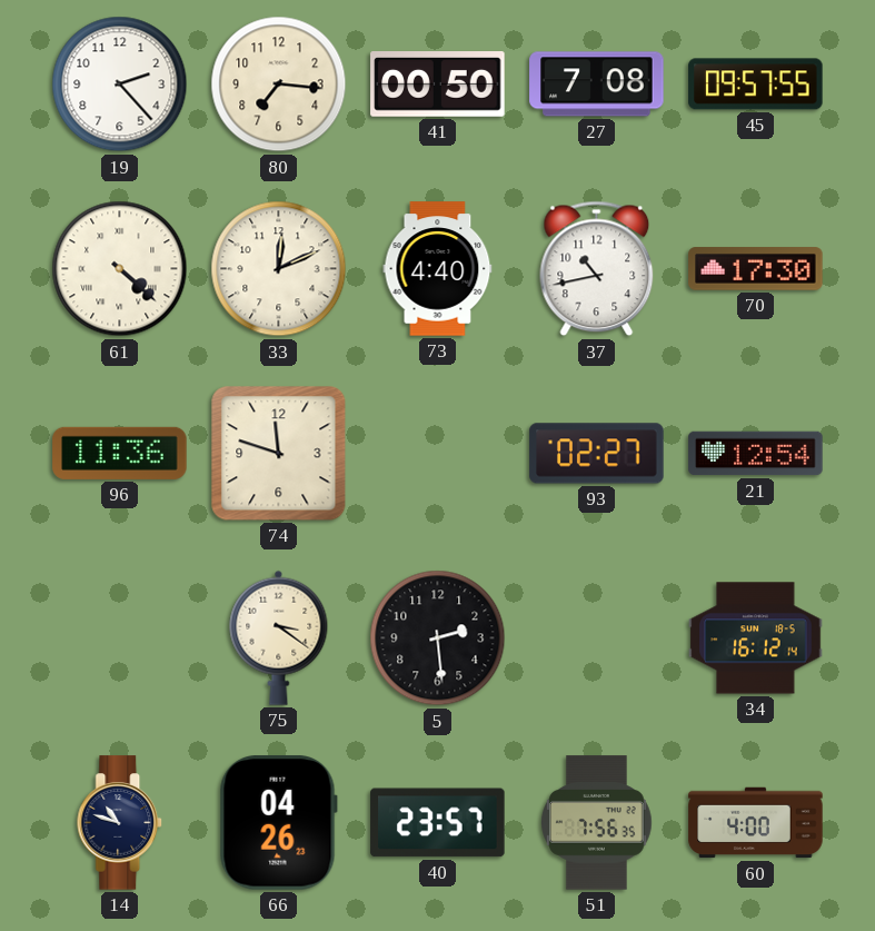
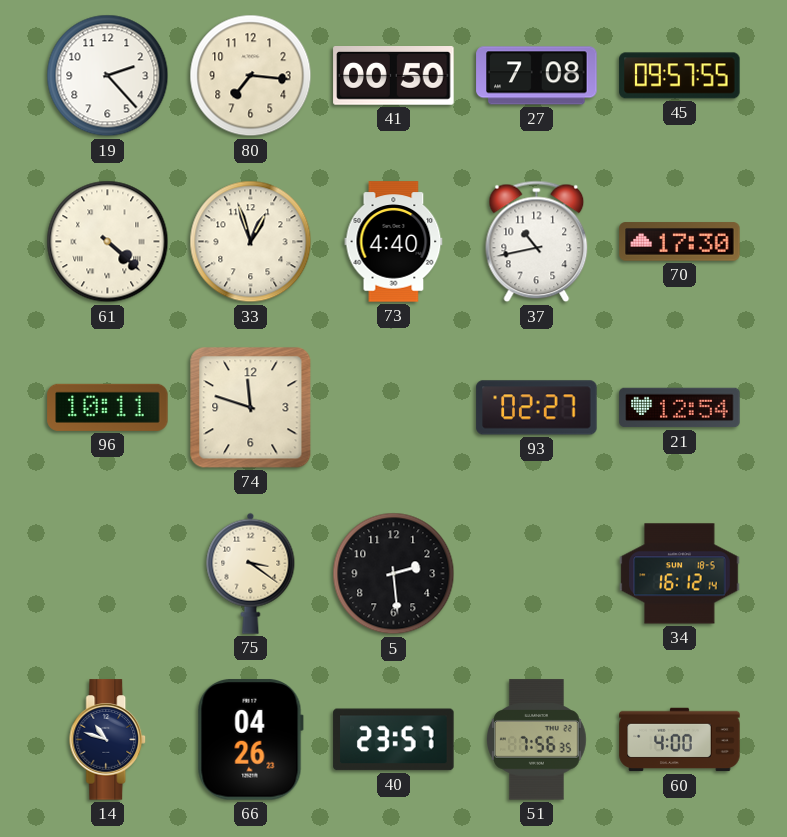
33: 12:11 -> 12:57 (251, 242)
96: 11:36 -> 10:11 (108, 407)
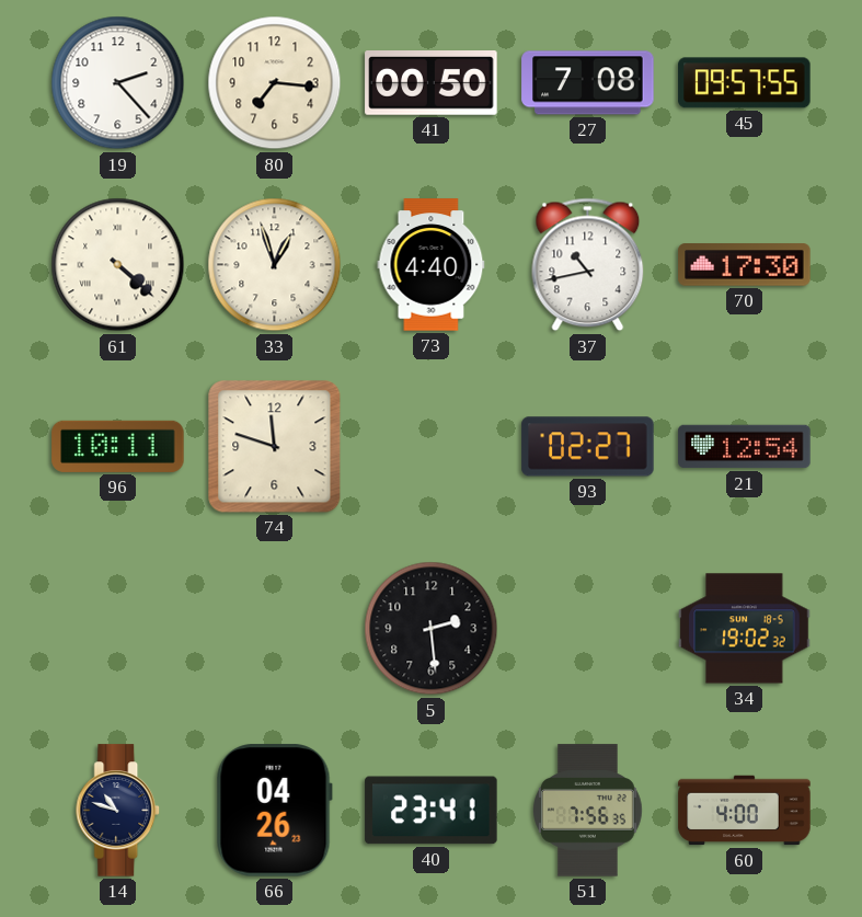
75: 3:21 -> none (251, 573)
34: 16:12 -> 19:02 (745, 629)
40: 23:57 -> 23:41 (432, 811)
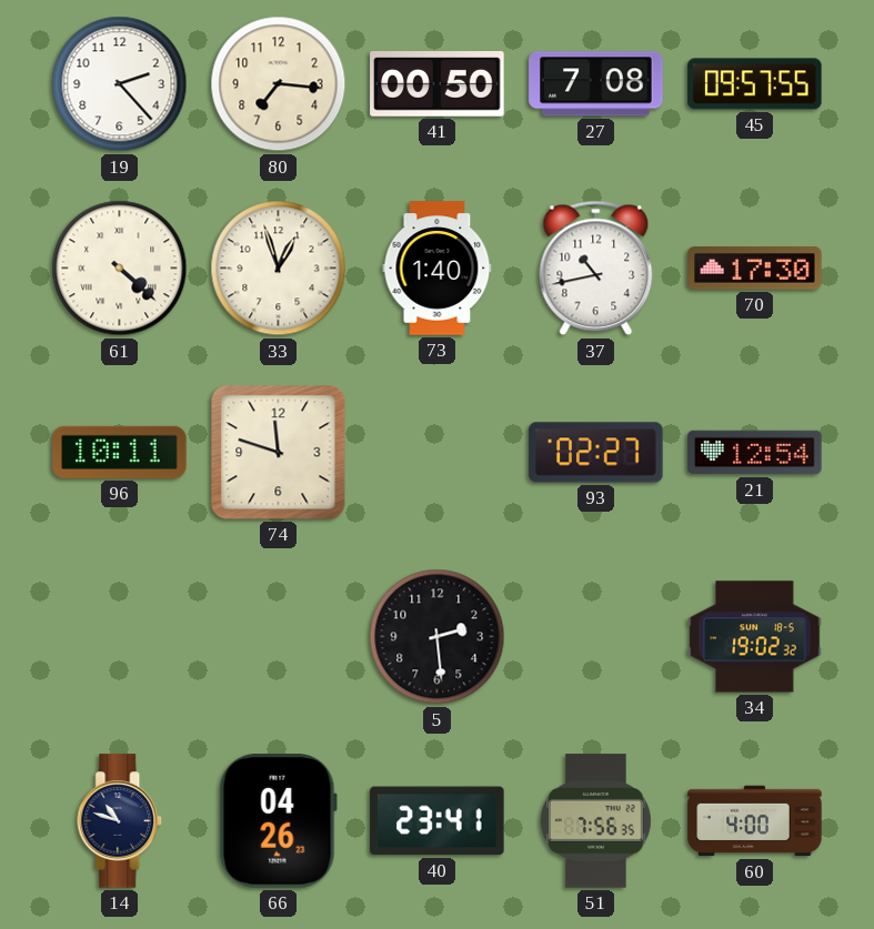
73: 4:40 -> 1:40 (438, 269)
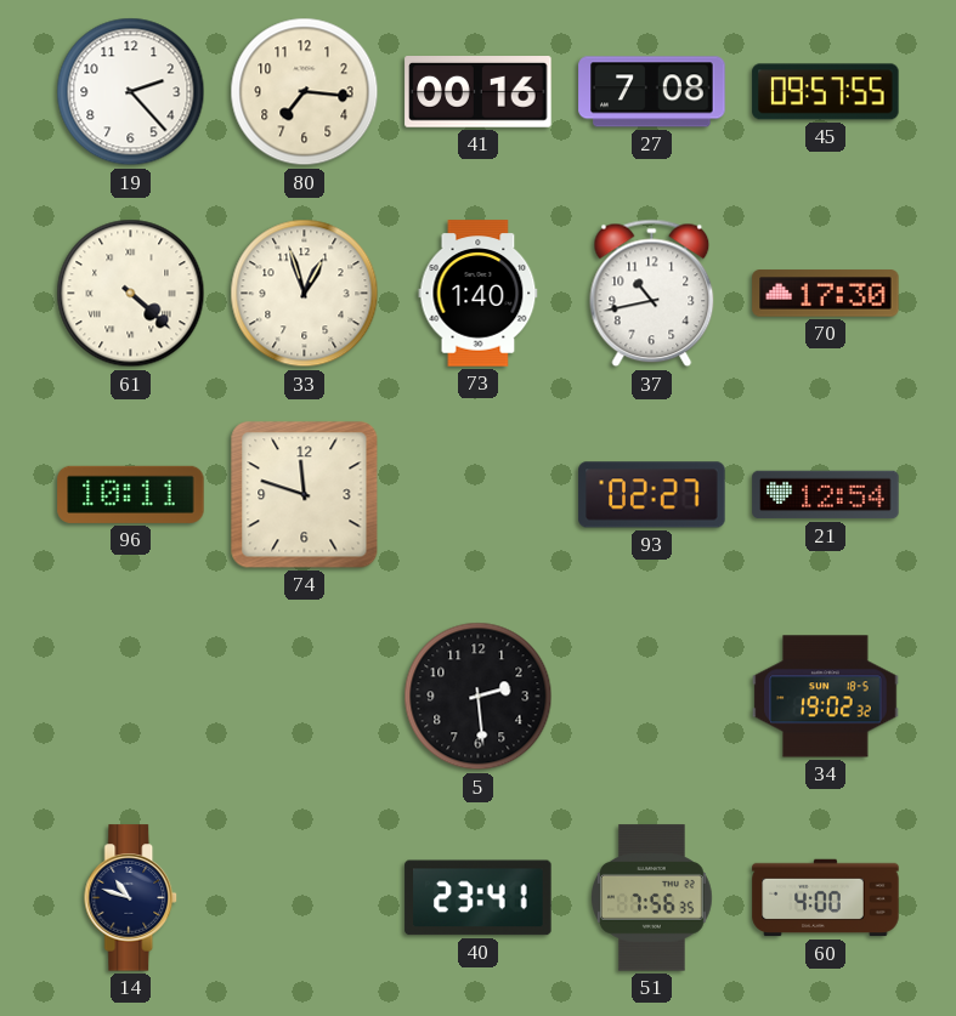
41: 00:50 -> 00:16 (479, 92)
66: 04:26 -> none (278, 821)
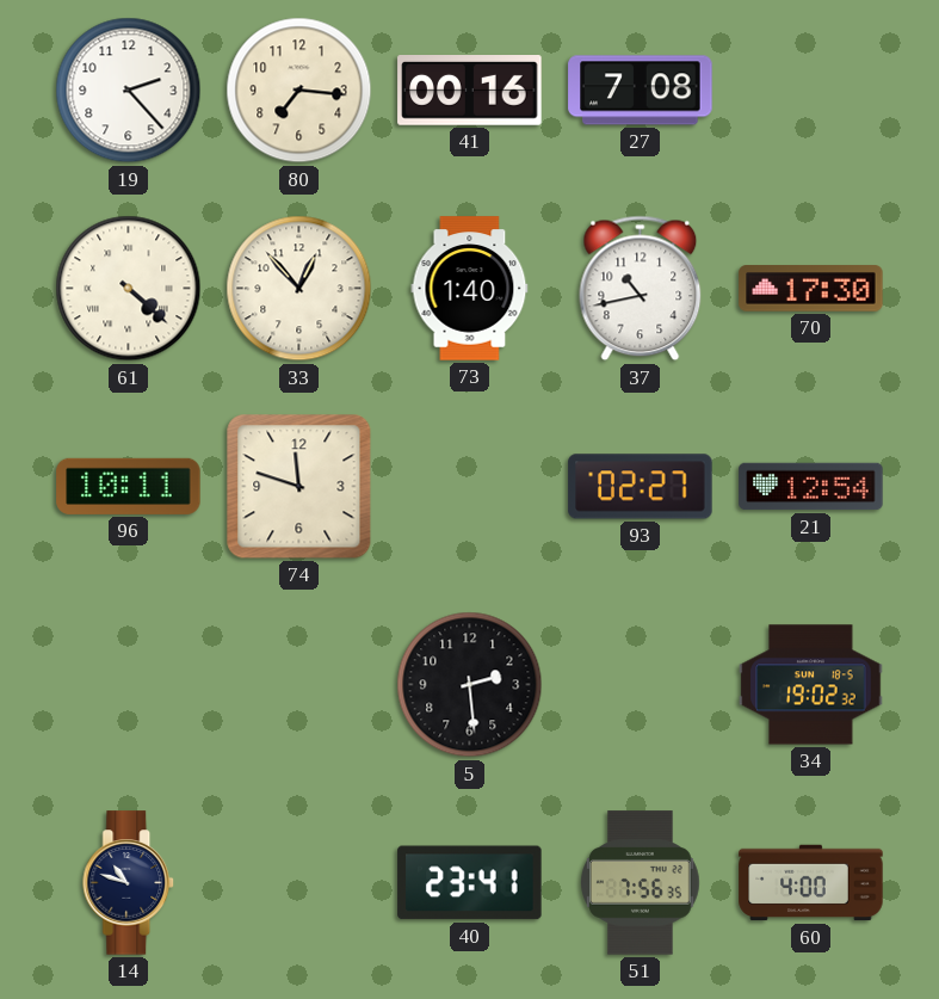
45: 09:57 -> none (826, 92)
33: 12:57 -> 12:53 (299, 289)
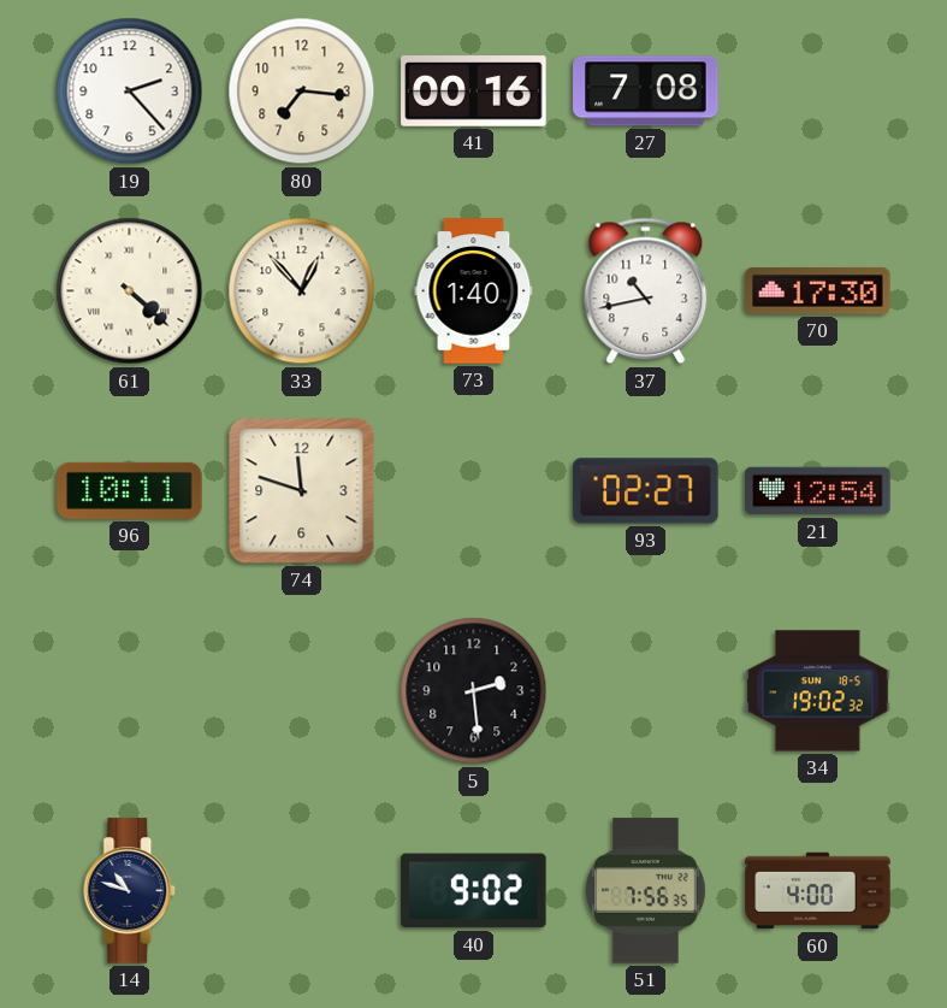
40: 23:41 -> 9:02 (474, 891)
